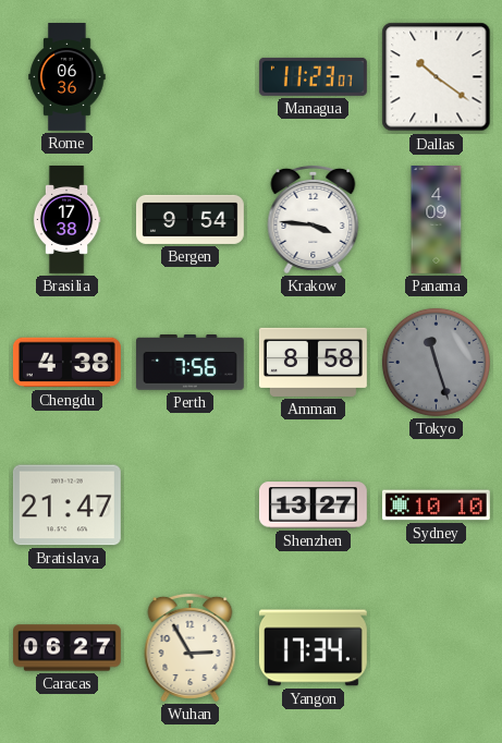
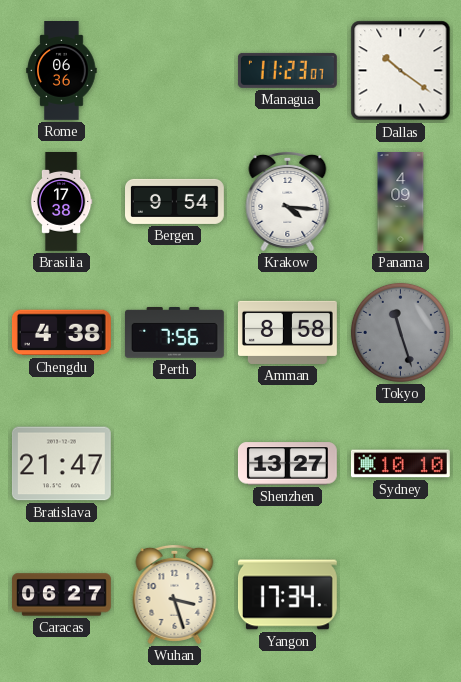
Krakow: 3:46 -> 4:16 (288, 201)
Wuhan: 2:55 -> 3:27 (175, 594)
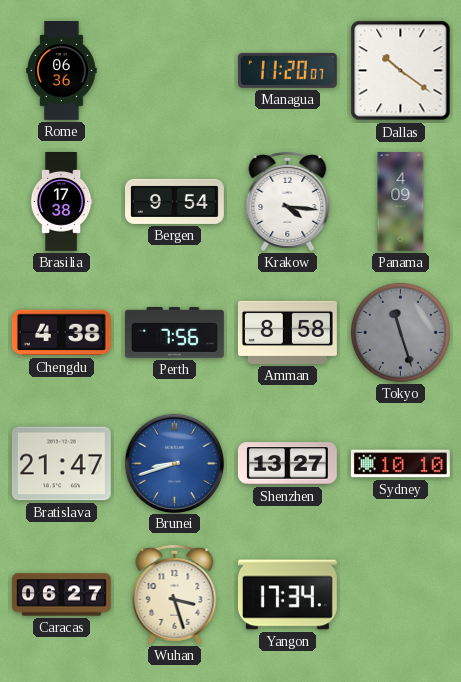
Managua: 11:23 -> 11:20 (287, 70)
Brunei: none -> 8:42 (174, 463)
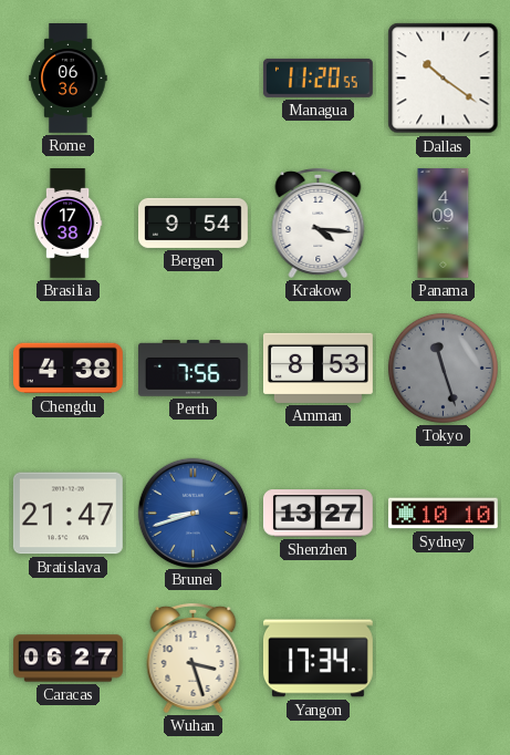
Managua: 11:20:07 -> 11:20:55 (318, 77)
Amman: 8:58 -> 8:53 (318, 368)
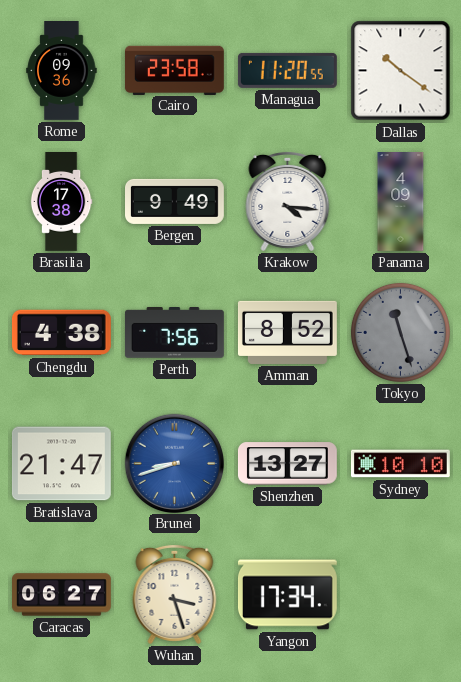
Rome: 06:36 -> 09:36 (62, 71)
Cairo: none -> 23:58 (174, 70)
Bergen: 9:54 -> 9:49 (175, 201)
Amman: 8:53 -> 8:52 (287, 332)
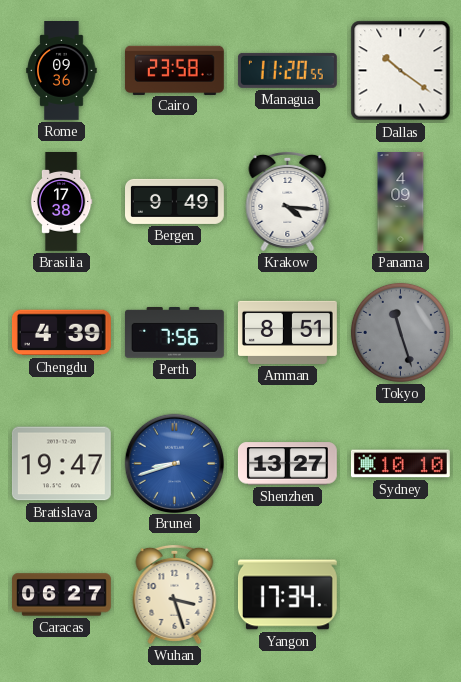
Chengdu: 4:38 -> 4:39 (61, 333)
Amman: 8:52 -> 8:51 (287, 332)
Bratislava: 21:47 -> 19:47 (61, 464)
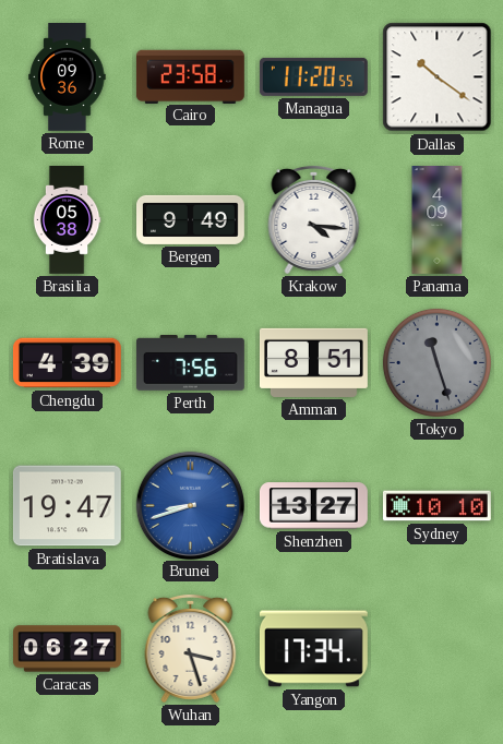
Brasilia: 17:38 -> 05:38 (67, 220)
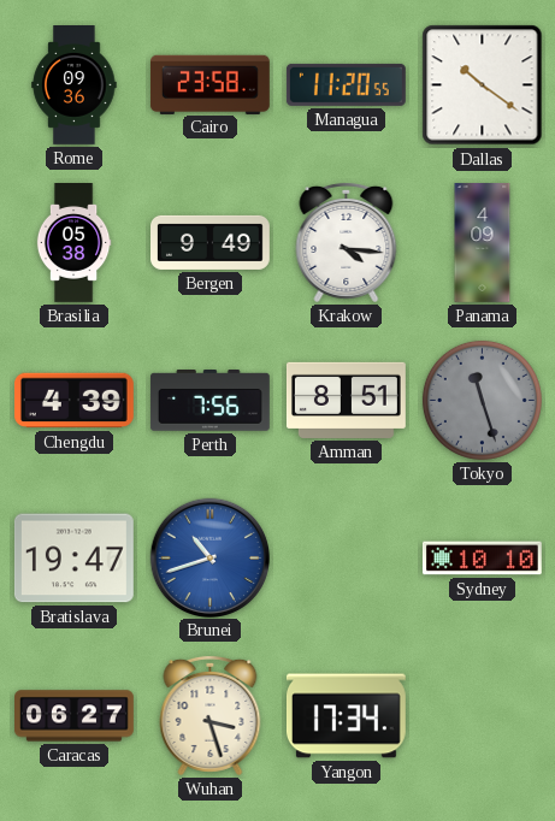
Brunei: 8:42 -> 10:42 (209, 557)
Shenzhen: 13:27 -> none (313, 506)
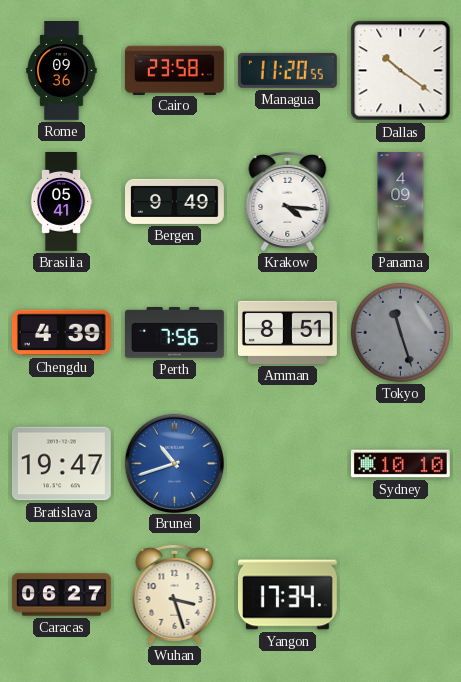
Brasilia: 05:38 -> 05:41 (61, 202)
